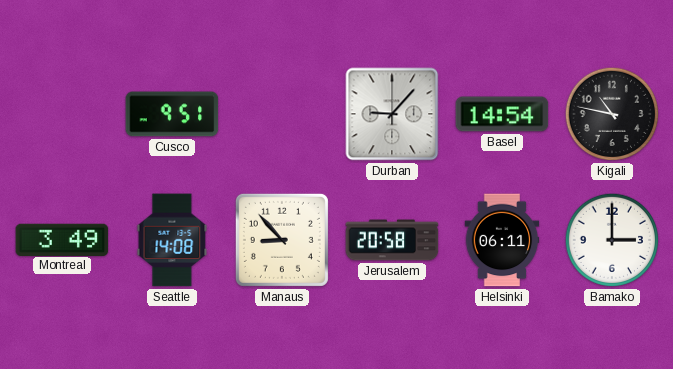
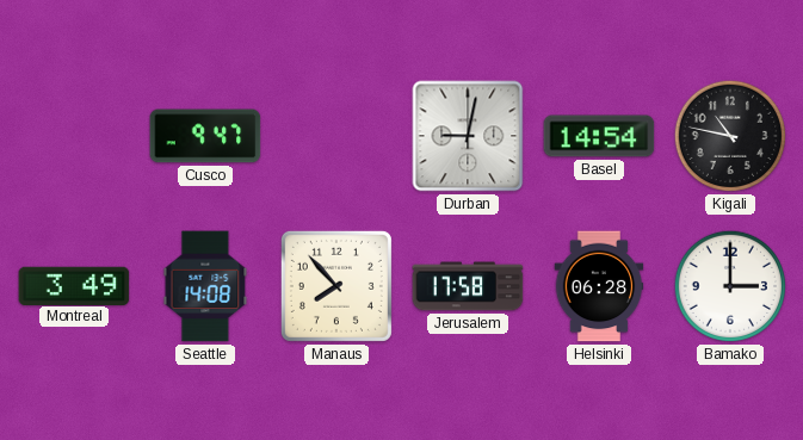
Cusco: 9:51 -> 9:47 (205, 136)
Durban: 9:07 -> 9:02 (468, 136)
Manaus: 8:53 -> 7:53 (336, 286)
Jerusalem: 20:58 -> 17:58 (468, 286)
Helsinki: 06:11 -> 06:28 (599, 286)
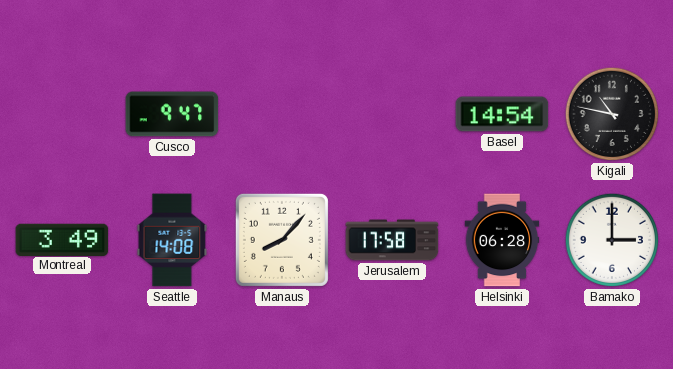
Durban: 9:02 -> none (468, 136)
Manaus: 7:53 -> 8:07 (282, 240)
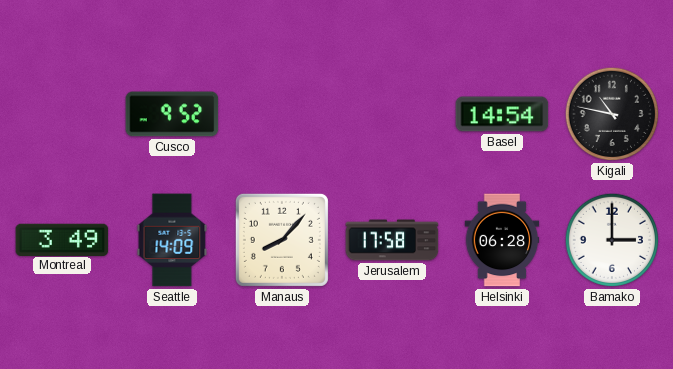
Cusco: 9:47 -> 9:52 (172, 114)
Seattle: 14:08 -> 14:09 (172, 240)
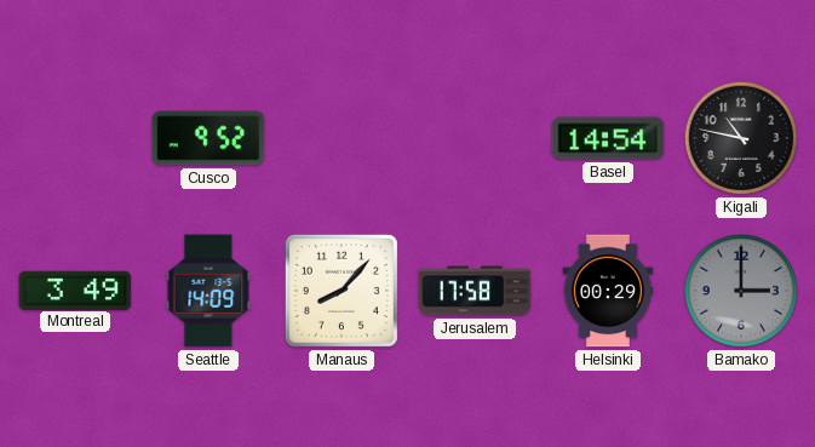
Helsinki: 06:28 -> 00:29 (608, 291)
Bamako dial: white -> grey (741, 291)
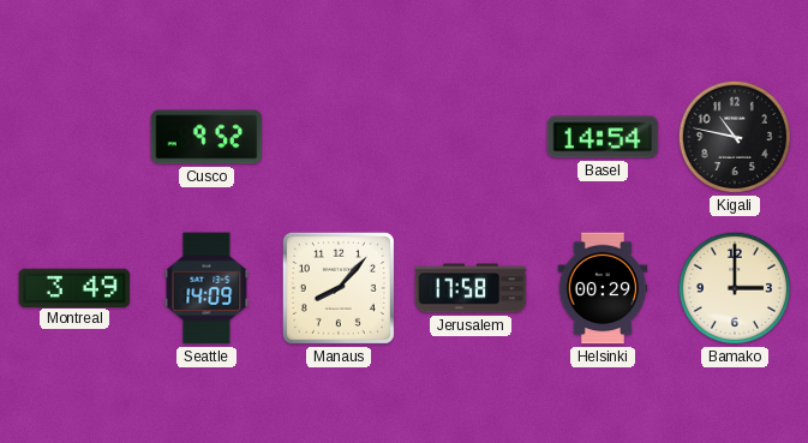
Bamako dial: grey -> cream (735, 288)
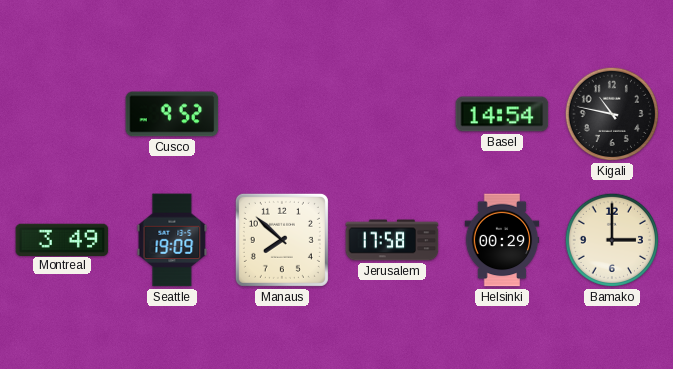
Seattle: 14:09 -> 19:09 (172, 240)
Manaus: 8:07 -> 7:52 (282, 240)
